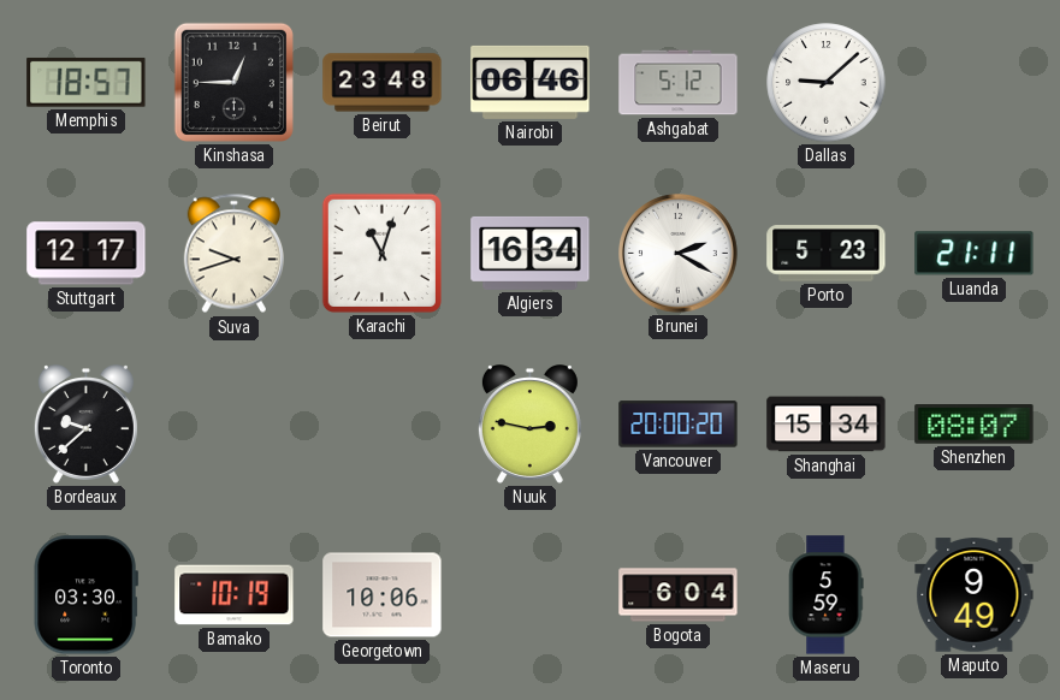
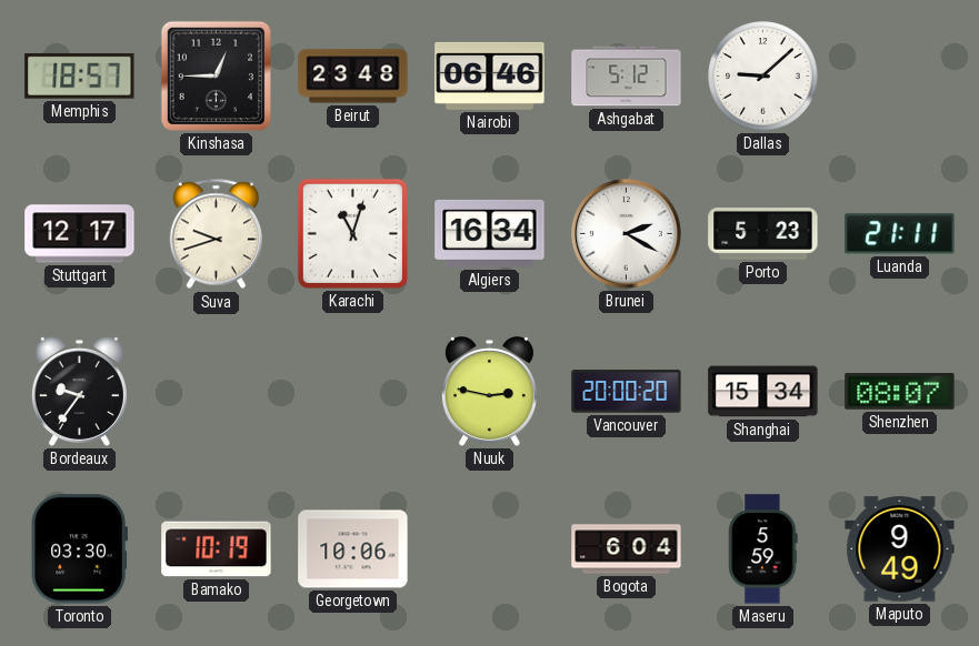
Bordeaux: 9:38 -> 9:36 (79, 392)
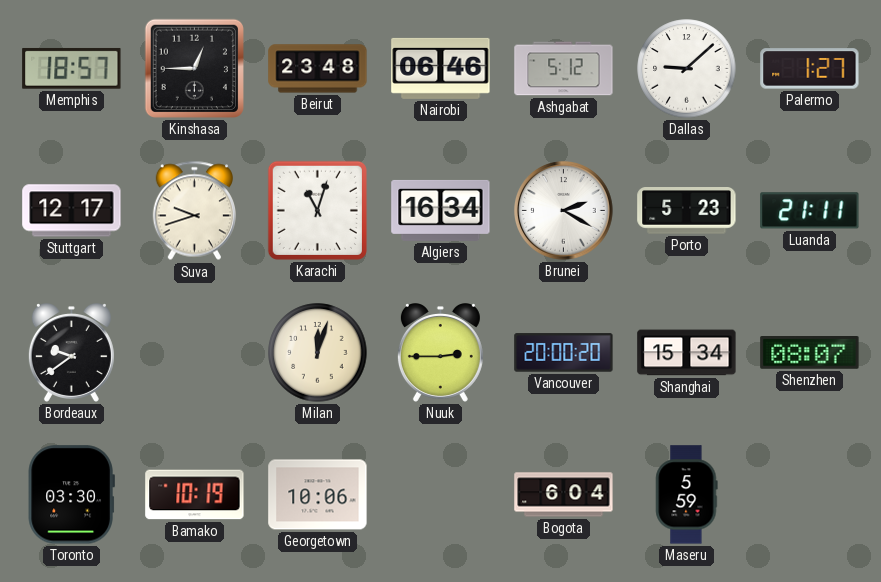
Palermo: none -> 1:27 (810, 69)
Bordeaux: 9:36 -> 9:39 (71, 353)
Milan: none -> 12:03 (318, 353)
Nuuk: 2:47 -> 2:45 (440, 353)
Maputo: 9:49 -> none (900, 549)
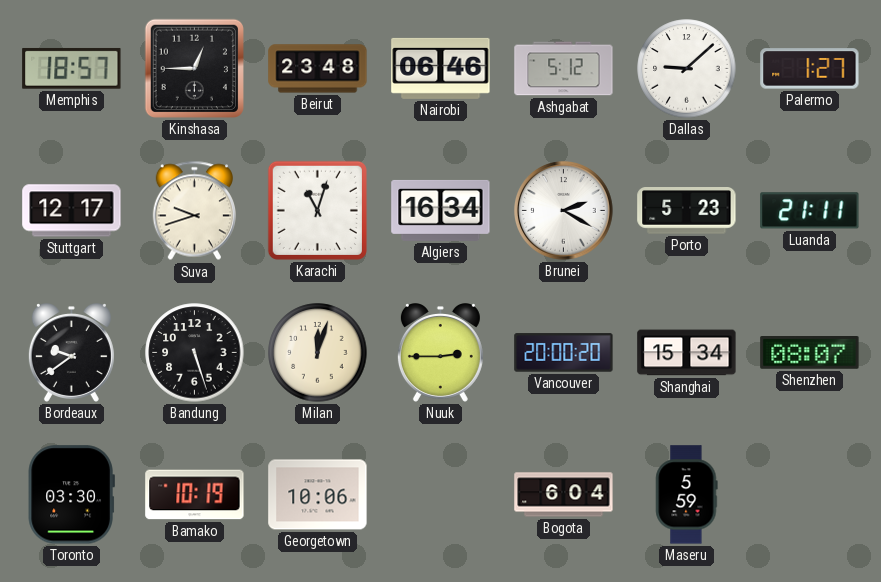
Bandung: none -> 5:27 (195, 353)
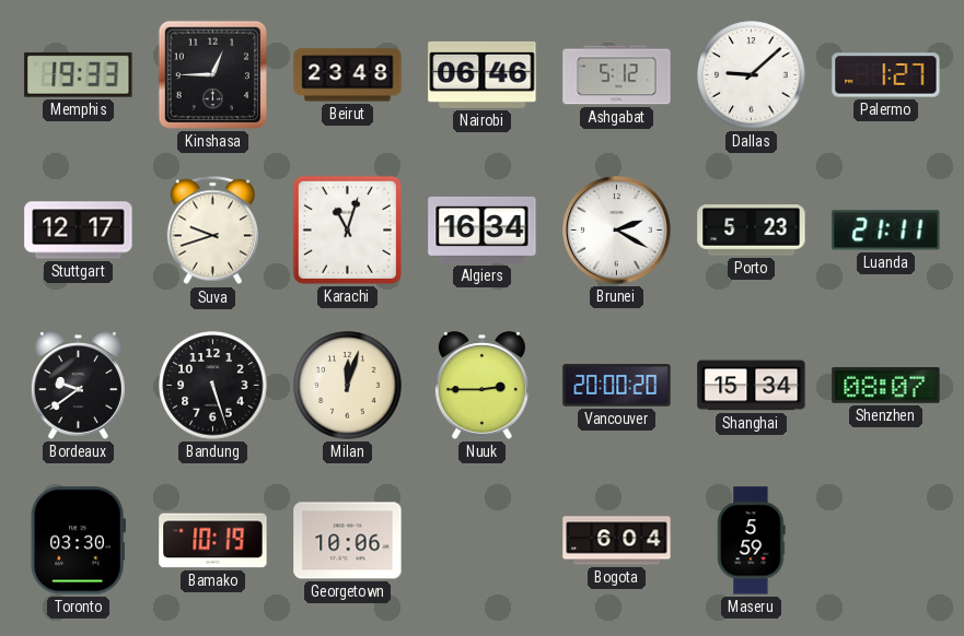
Memphis: 18:57 -> 19:33 (79, 74)
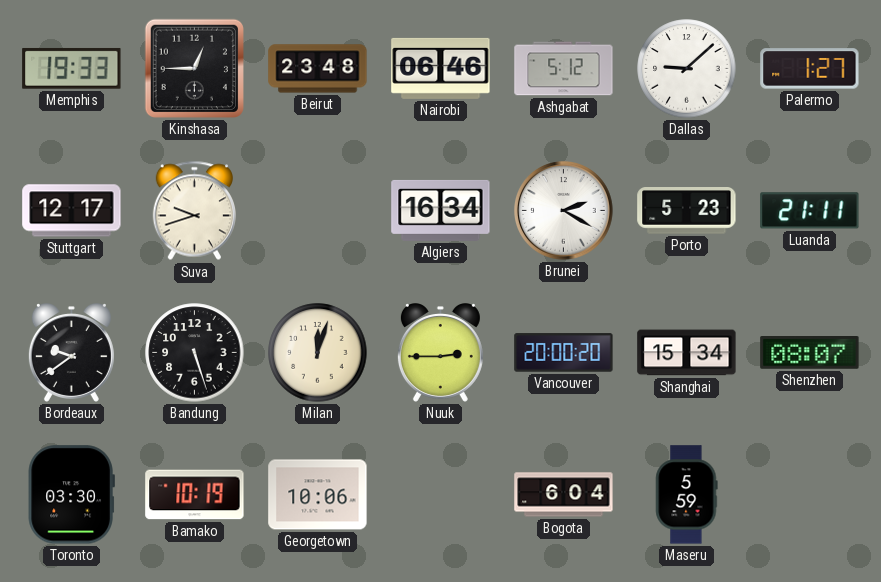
Karachi: 11:03 -> none (347, 229)
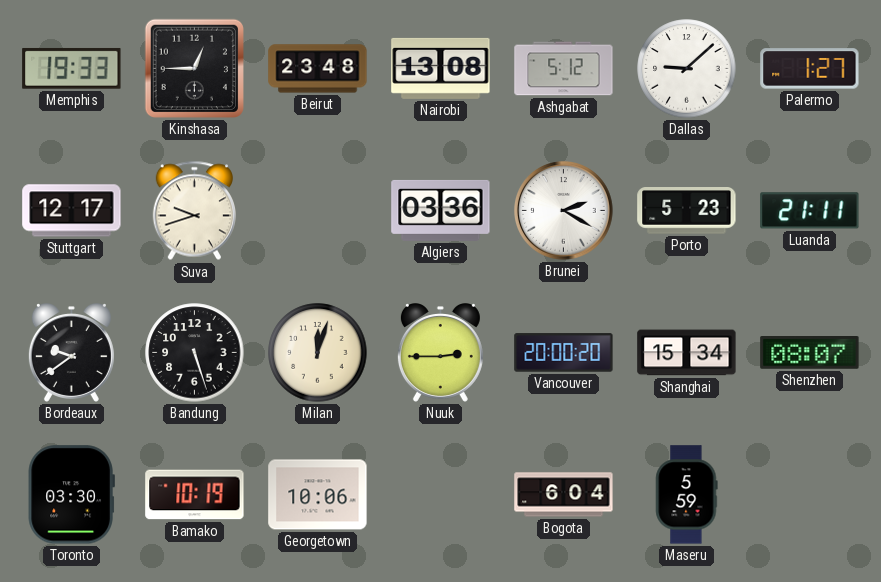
Nairobi: 06:46 -> 13:08 (441, 68)
Algiers: 16:34 -> 03:36 (441, 210)
